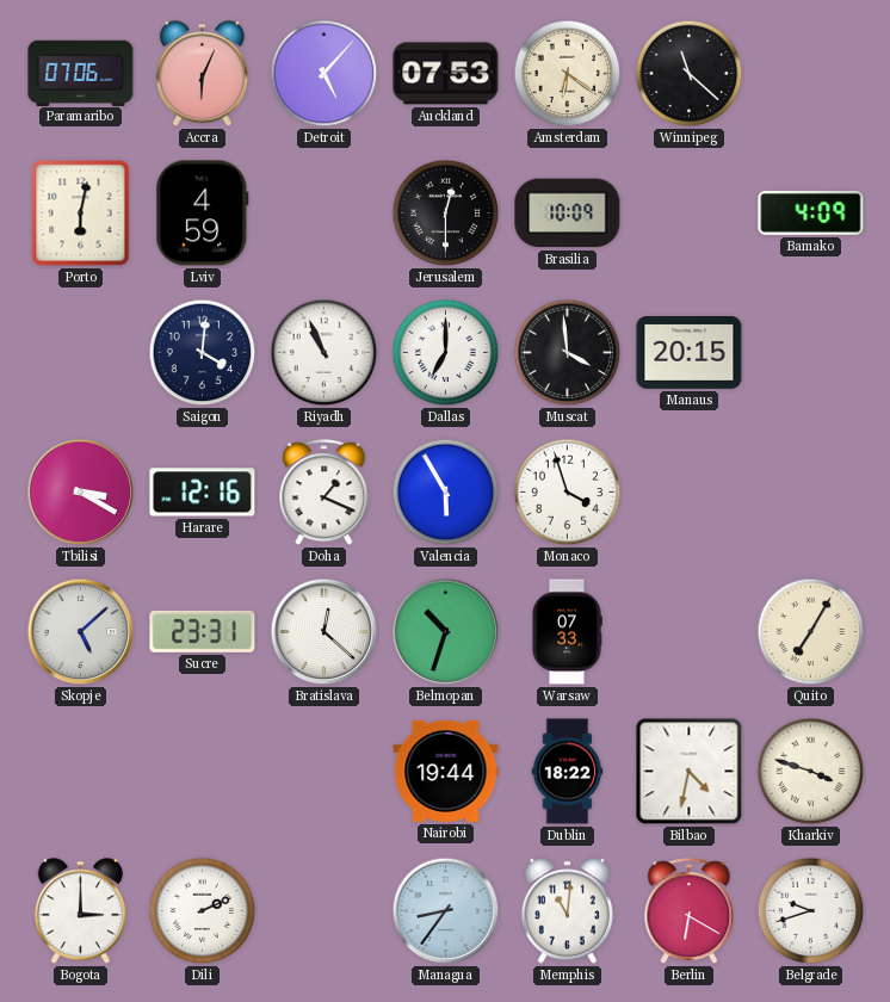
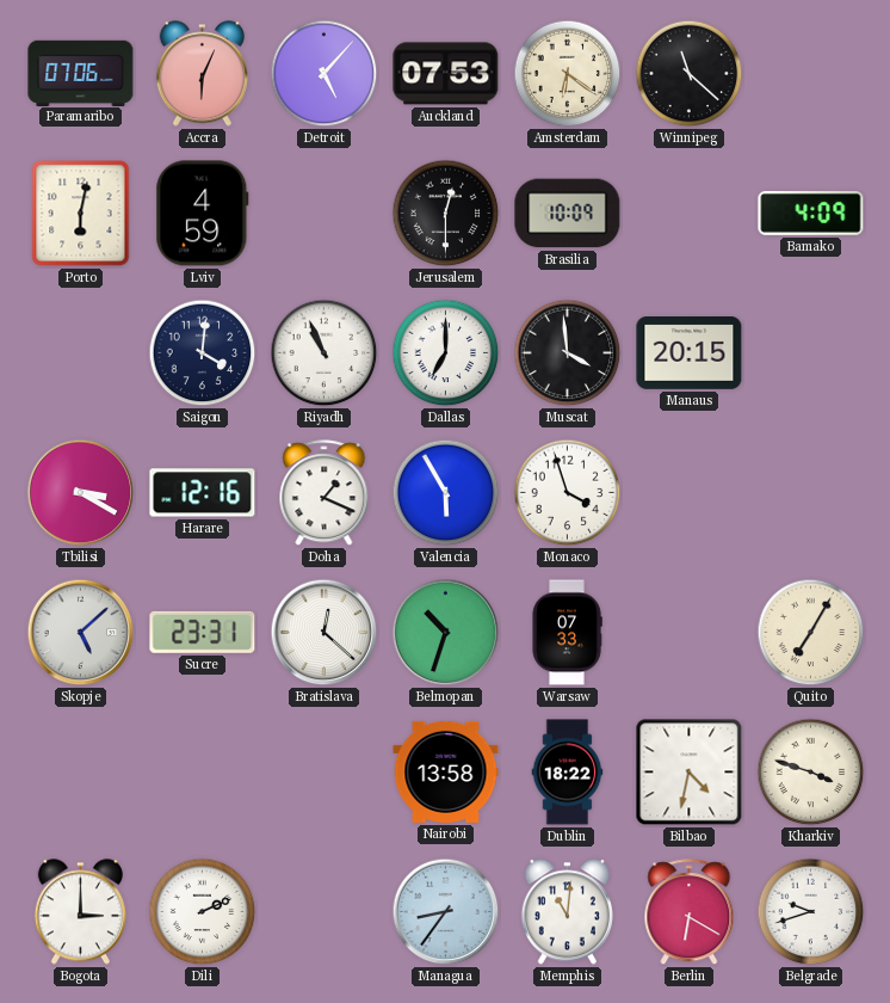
Nairobi: 19:44 -> 13:58 (446, 771)
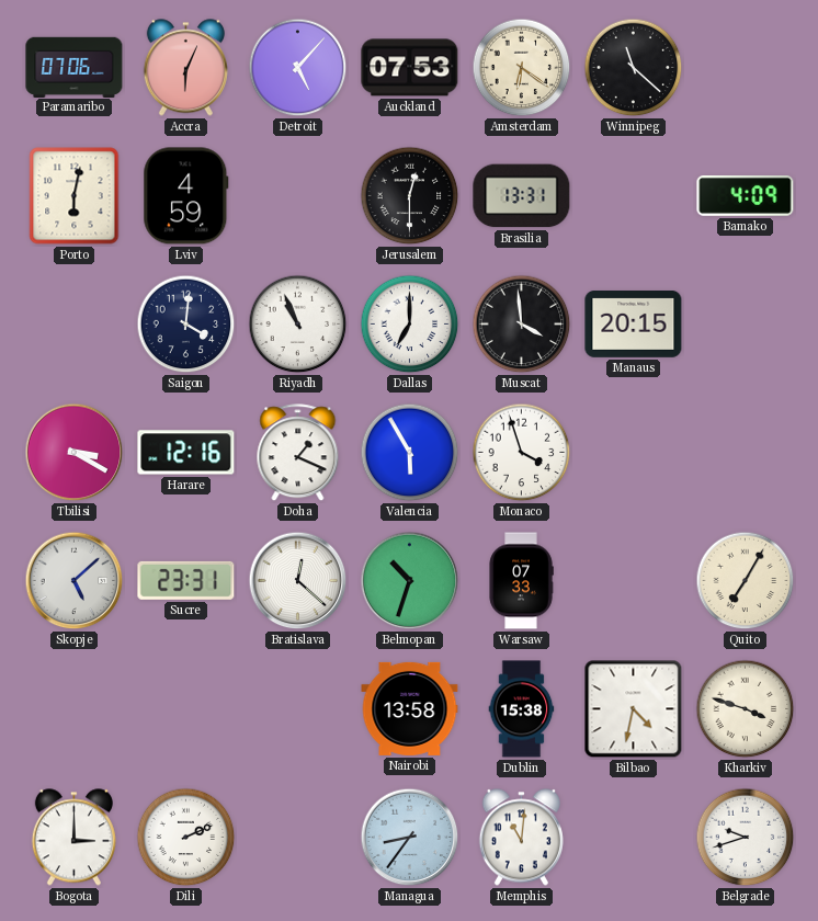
Brasilia: 10:09 -> 13:31 (522, 196)
Dublin: 18:22 -> 15:38 (522, 709)
Berlin: 6:20 -> none (690, 912)
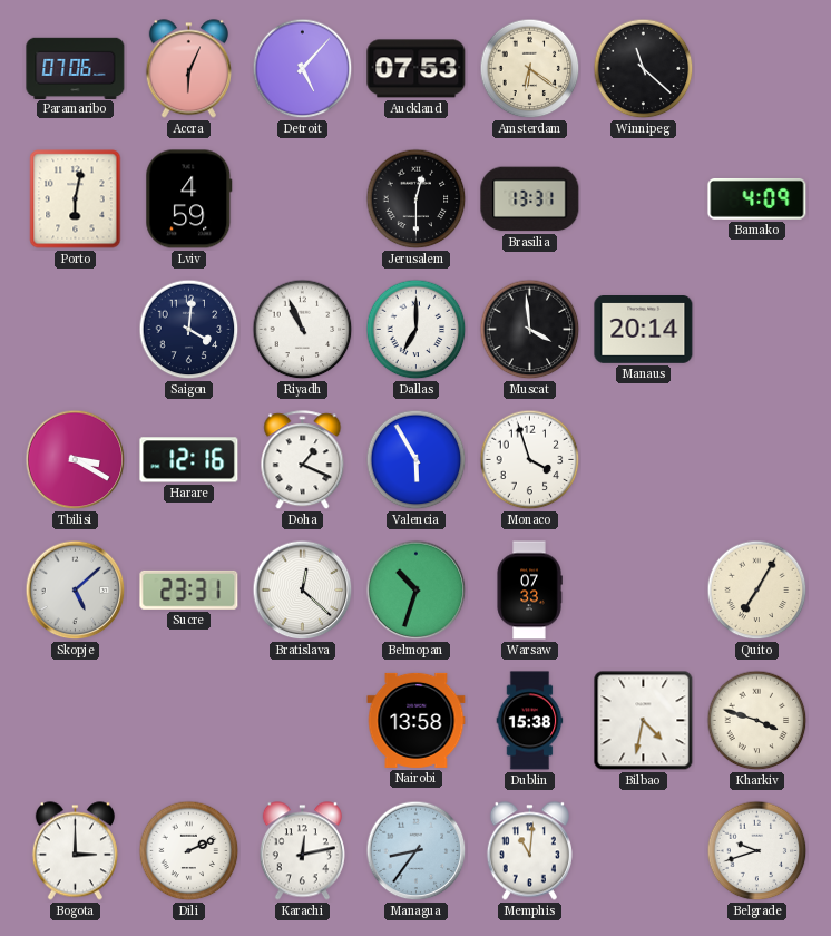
Manaus: 20:15 -> 20:14 (644, 330)
Karachi: none -> 12:13 (302, 851)
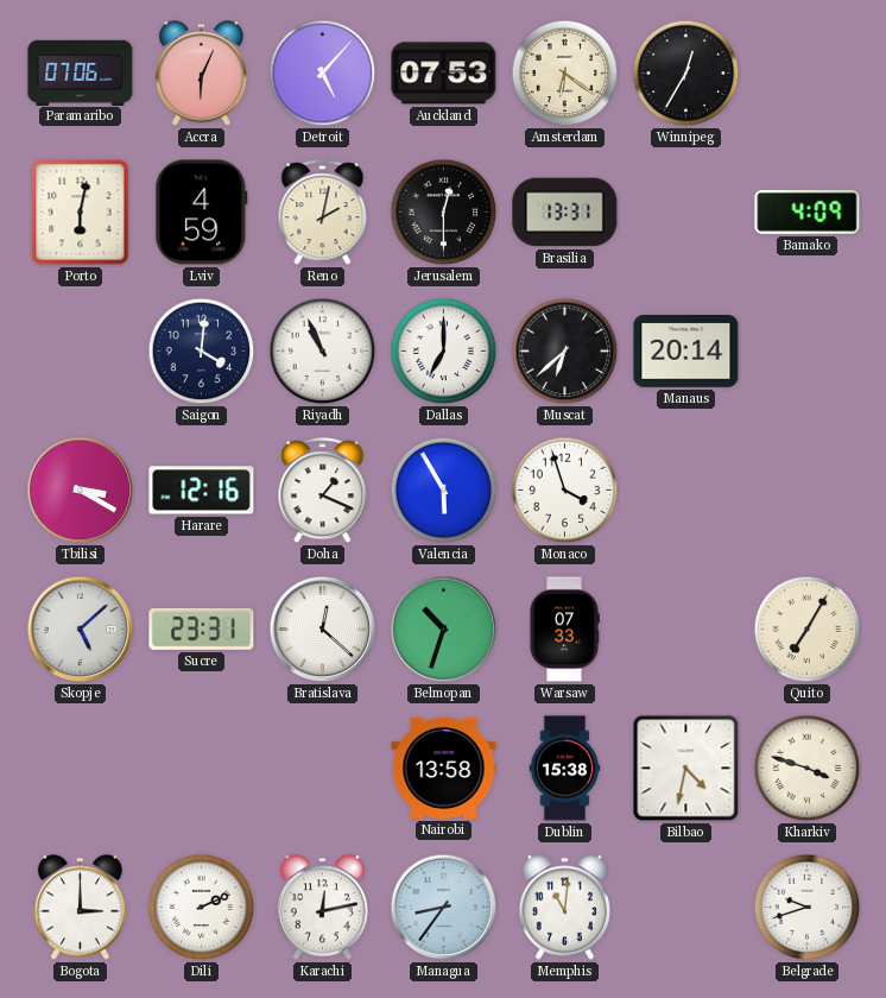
Winnipeg: 11:22 -> 12:35 (686, 74)
Reno: none -> 2:02 (323, 213)
Muscat: 3:59 -> 6:38 (565, 352)
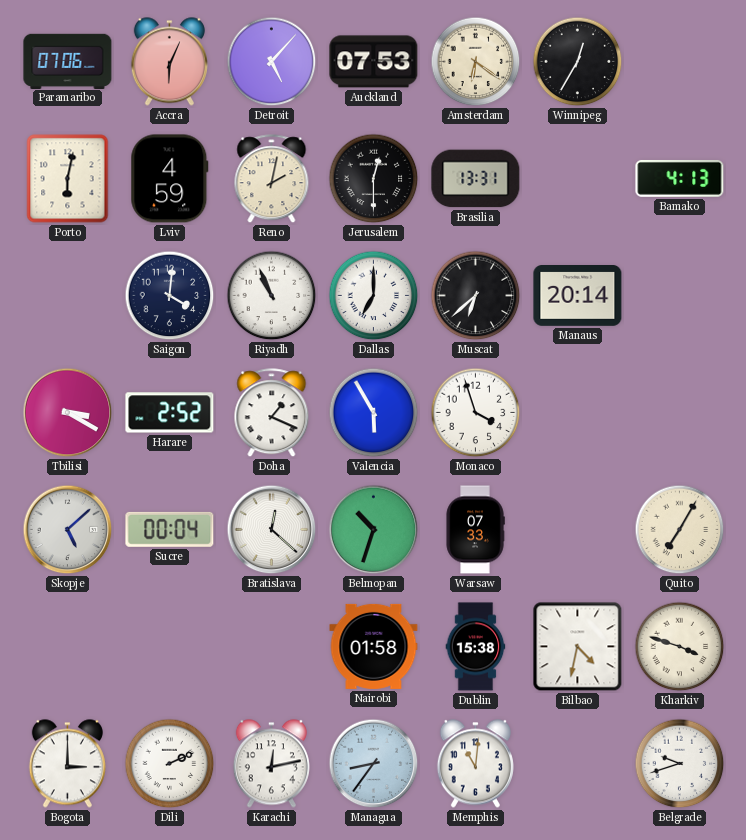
Bamako: 4:09 -> 4:13 (680, 178)
Harare: 12:16 -> 2:52 (170, 413)
Sucre: 23:31 -> 00:04 (170, 529)
Nairobi: 13:58 -> 01:58 (374, 646)
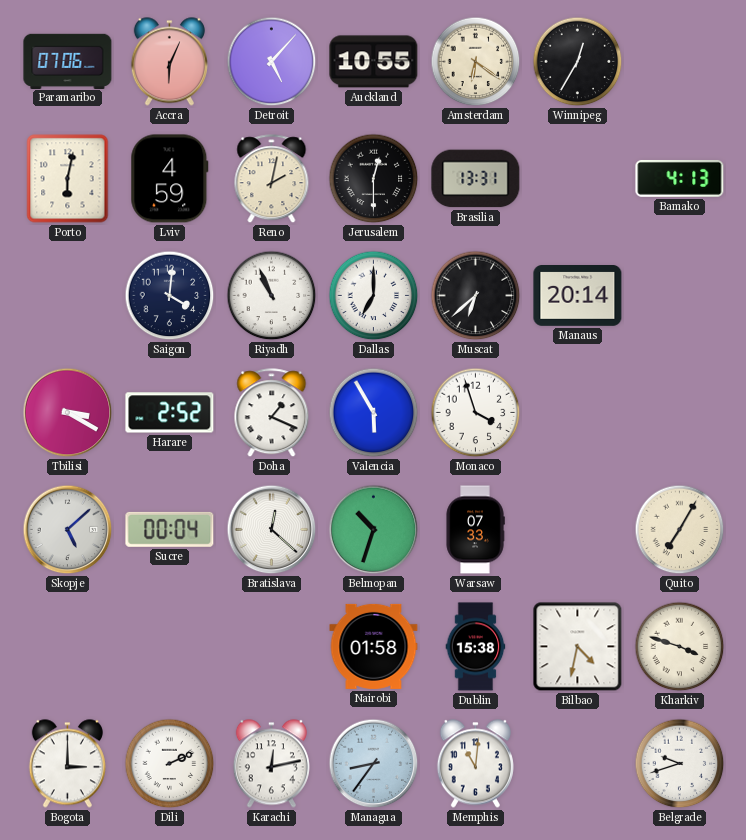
Auckland: 07:53 -> 10:55 (374, 62)
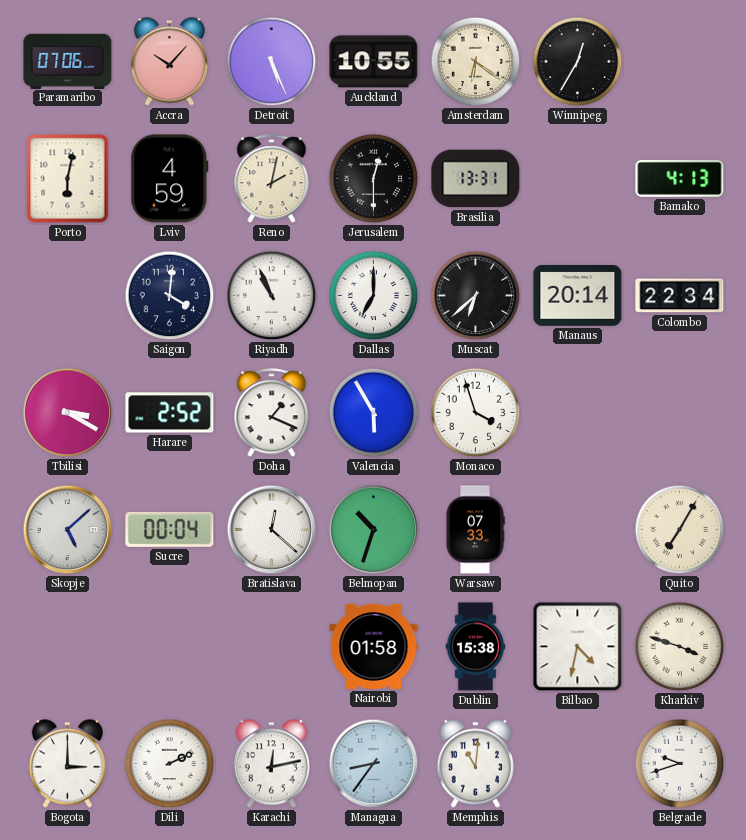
Accra: 6:04 -> 10:07 (169, 62)
Detroit: 5:07 -> 5:26 (272, 62)
Colombo: none -> 22:34 (680, 296)
